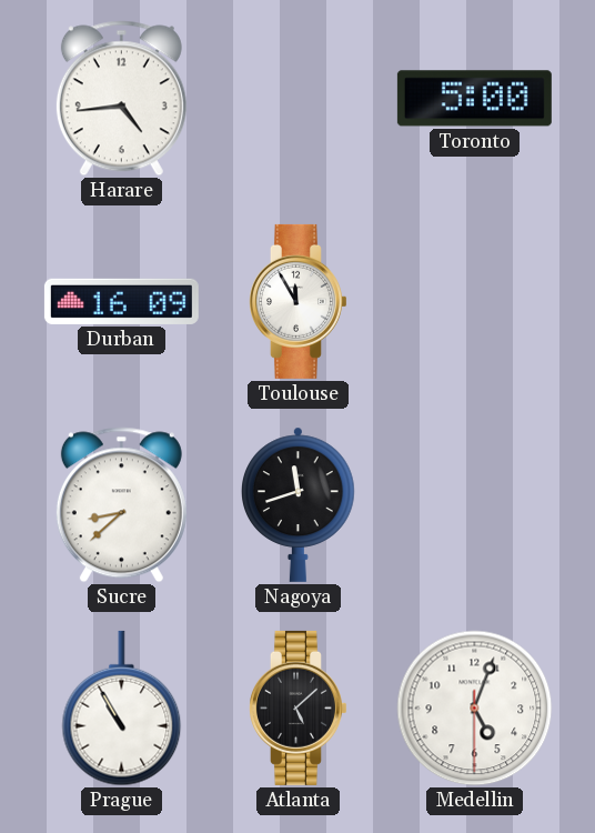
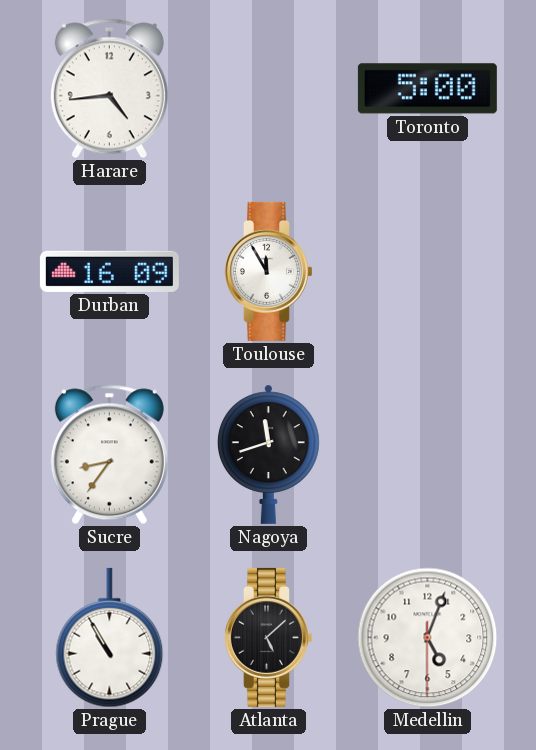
Sucre: 8:38 -> 8:36 (109, 455)
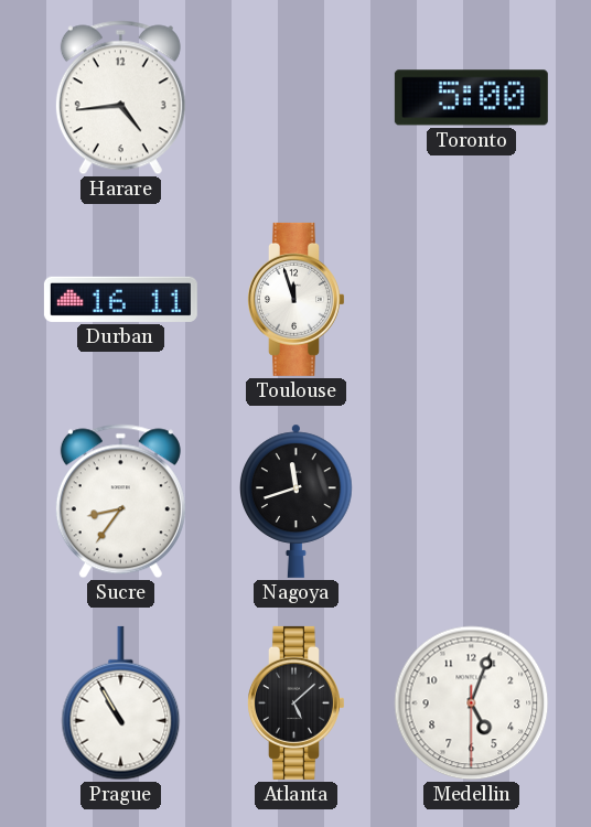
Durban: 16:09 -> 16:11 (120, 299)
Toulouse: 11:55 -> 11:57 (297, 299)
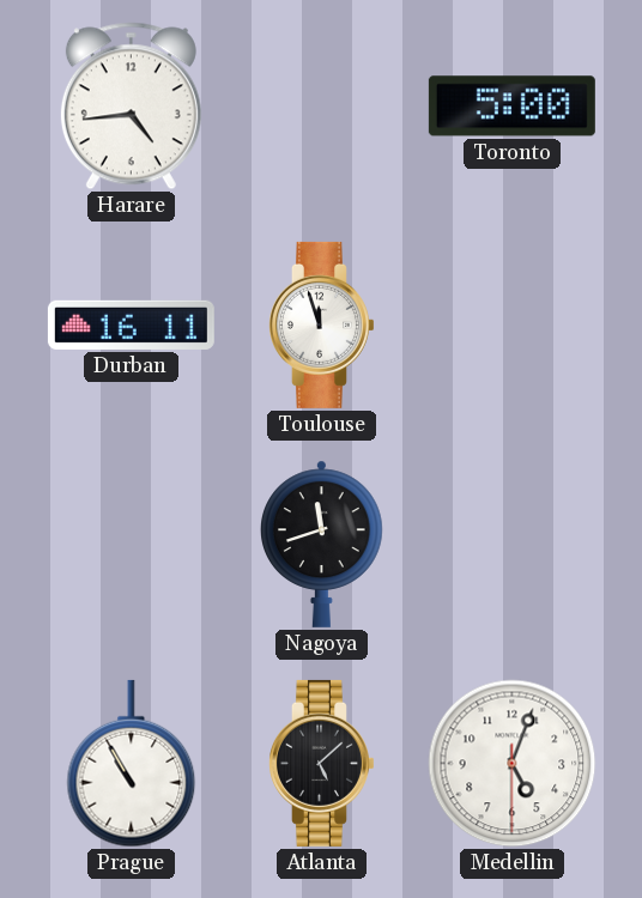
Sucre: 8:36 -> none (120, 502)
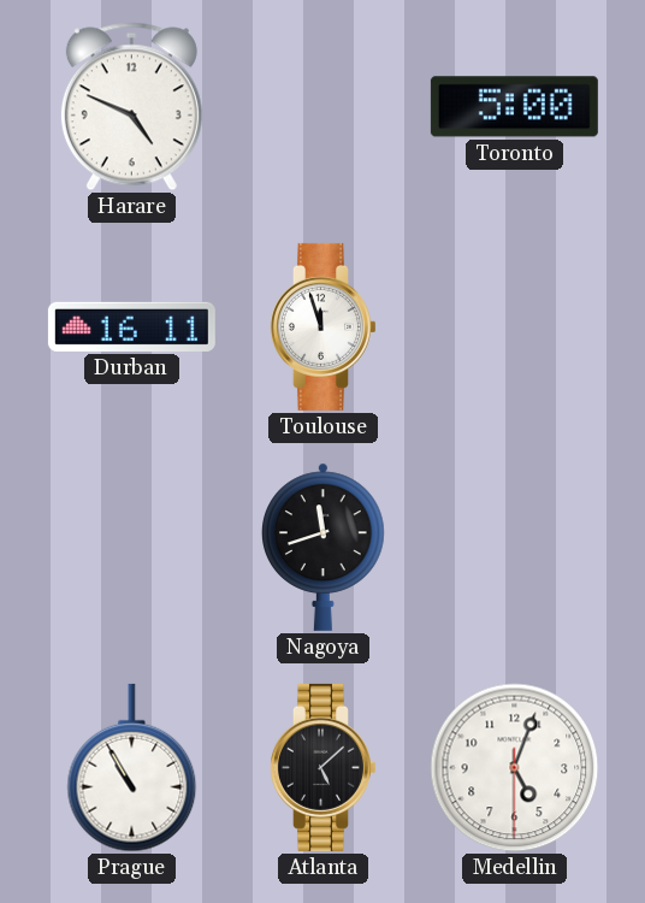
Harare: 4:44 -> 4:49 (131, 107)
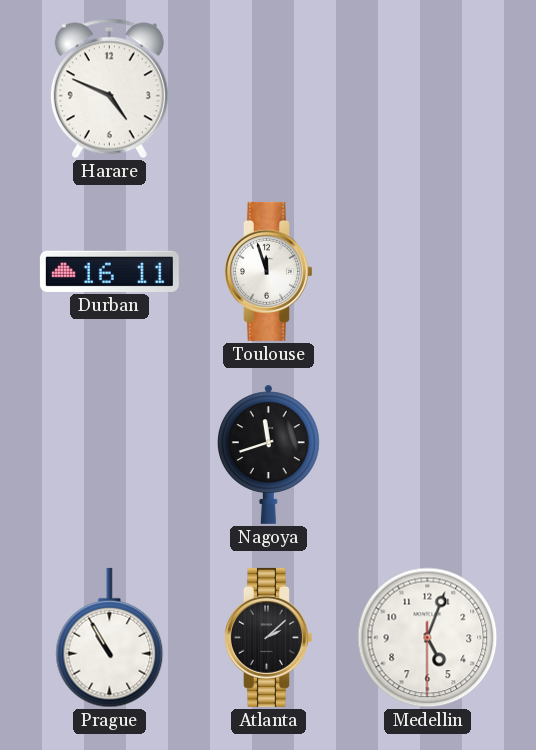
Toronto: 5:00 -> none (514, 107)
Atlanta: 5:08 -> 2:08 (269, 637)
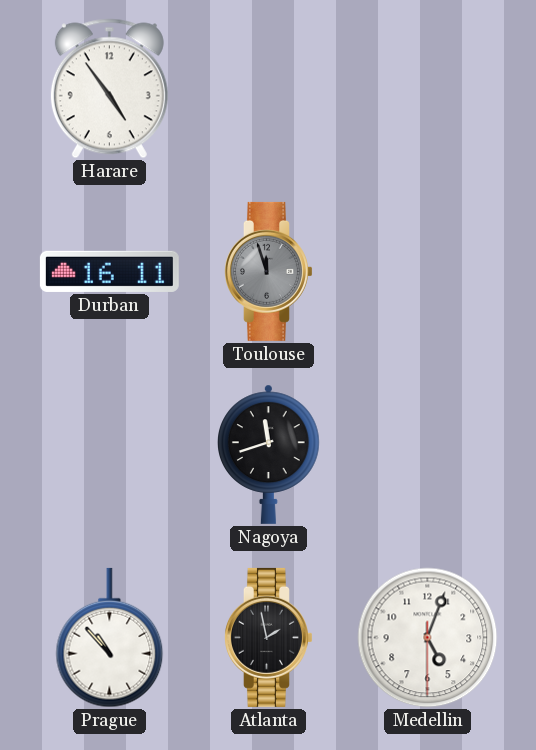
Harare: 4:49 -> 4:54 (109, 89)
Toulouse dial: white -> grey (269, 271)
Prague: 10:55 -> 10:53 (110, 638)
Atlanta: 2:08 -> 1:58 (269, 637)
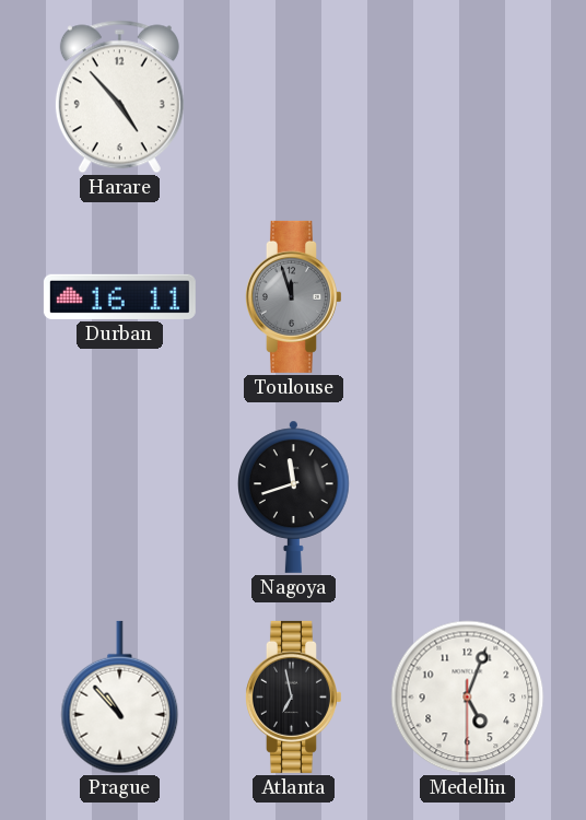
Harare: 4:54 -> 4:53 (119, 97)
Atlanta: 1:58 -> 6:58 (294, 696)
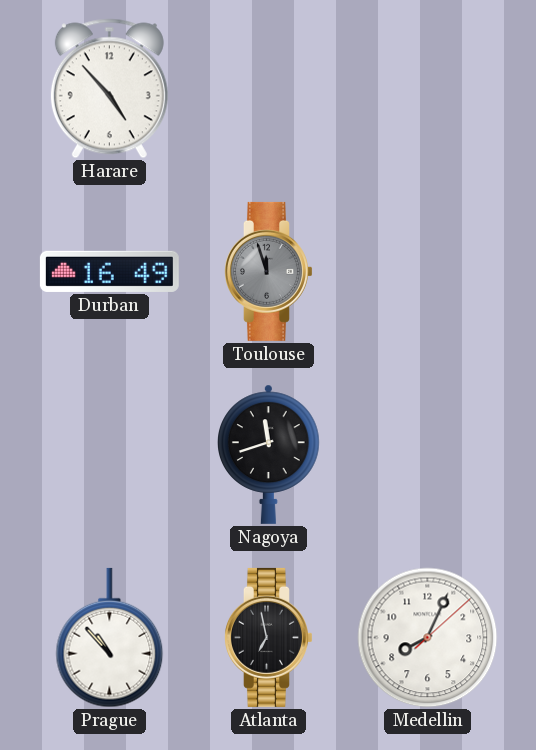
Durban: 16:11 -> 16:49 (109, 271)
Medellin: 5:03 -> 8:04 (428, 638)
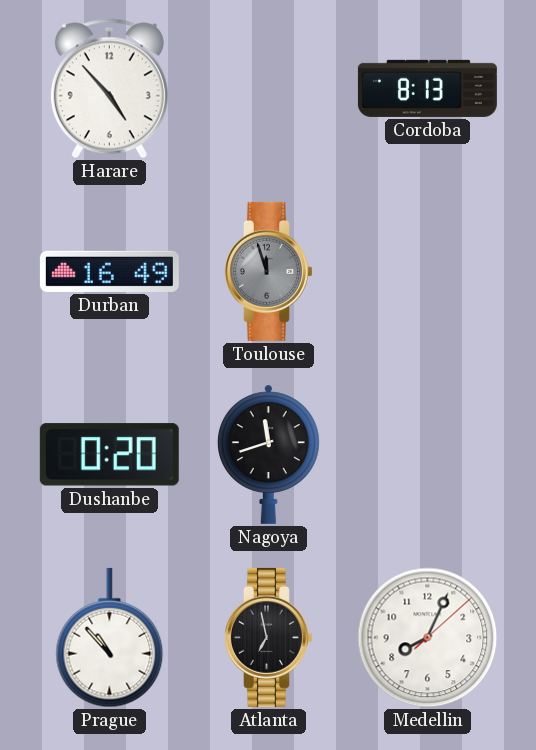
Cordoba: none -> 8:13 (427, 88)
Dushanbe: none -> 0:20 (109, 455)
